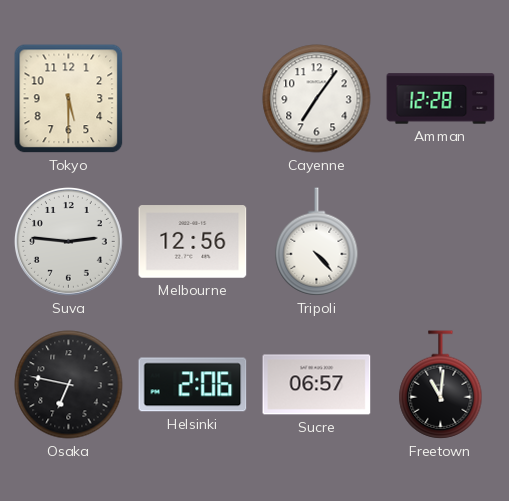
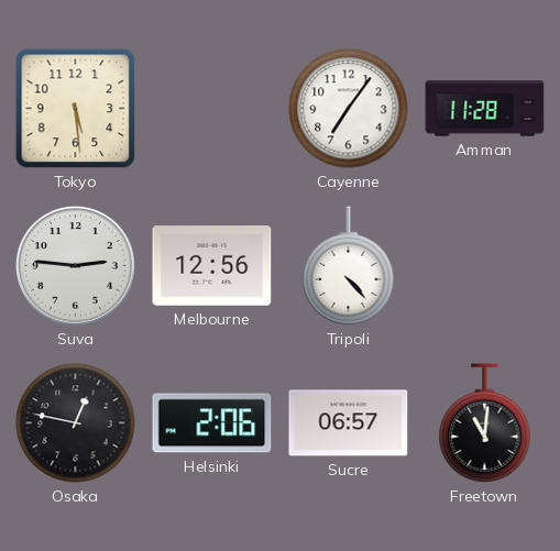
Tokyo: 5:30 -> 5:29 (76, 109)
Amman: 12:28 -> 11:28 (485, 109)
Osaka: 6:47 -> 12:47 (76, 423)
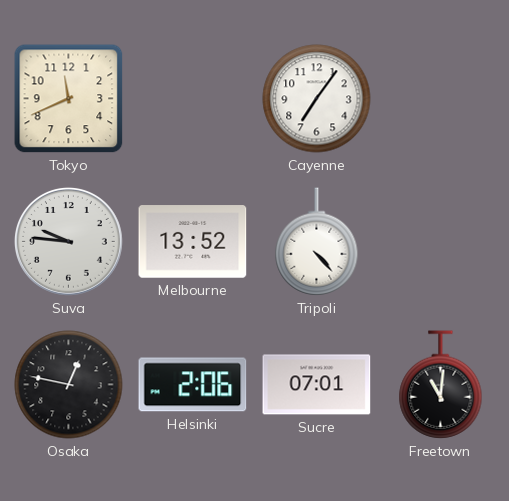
Tokyo: 5:29 -> 11:41 (69, 99)
Amman: 11:28 -> none (485, 109)
Suva: 2:46 -> 9:46 (68, 241)
Melbourne: 12:56 -> 13:52 (193, 242)
Sucre: 06:57 -> 07:01 (317, 385)
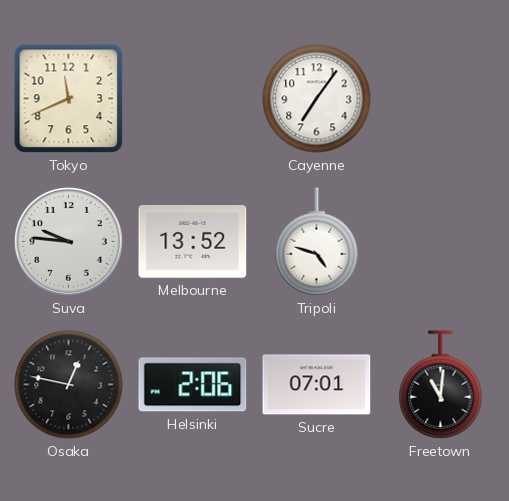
Tripoli: 4:23 -> 4:48 (317, 242)
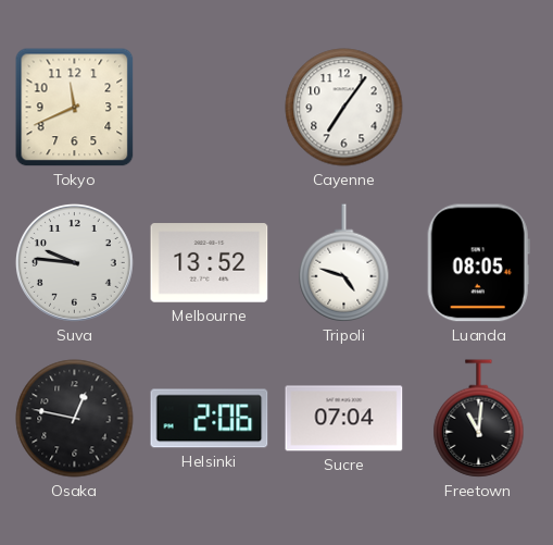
Luanda: none -> 08:05 (478, 263)
Sucre: 07:01 -> 07:04 (344, 419)
